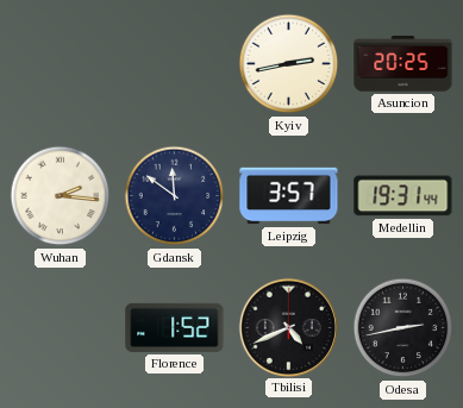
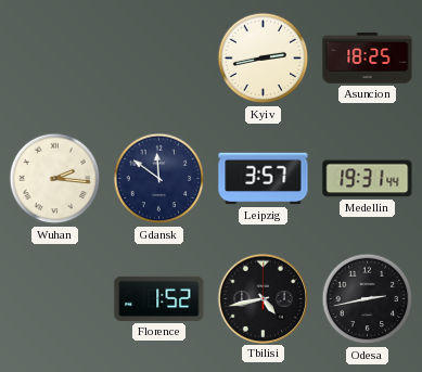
Asuncion: 20:25 -> 18:25 (368, 59)
Tbilisi: 4:41 -> 4:43 (263, 298)
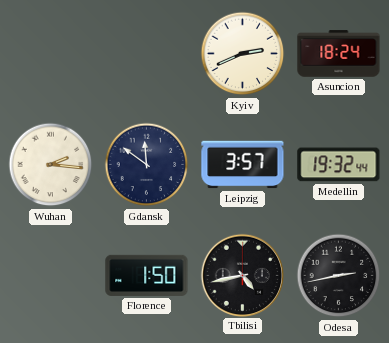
Kyiv: 2:43 -> 2:41 (243, 54)
Asuncion: 18:25 -> 18:24 (339, 54)
Medellin: 19:31 -> 19:32 (339, 165)
Florence: 1:52 -> 1:50 (147, 275)
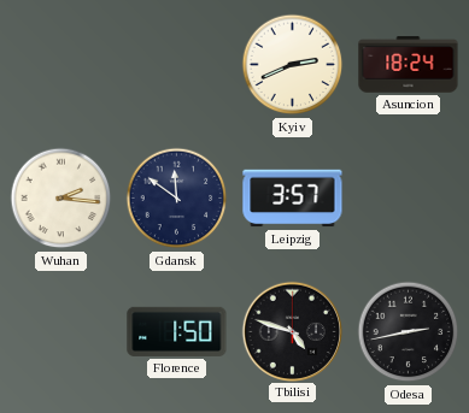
Medellin: 19:32 -> none (339, 165)
Tbilisi: 4:43 -> 4:48 (292, 331)
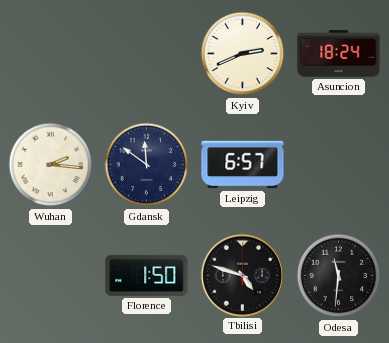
Leipzig: 3:57 -> 6:57 (243, 165)
Odesa: 2:43 -> 11:31 (339, 276)
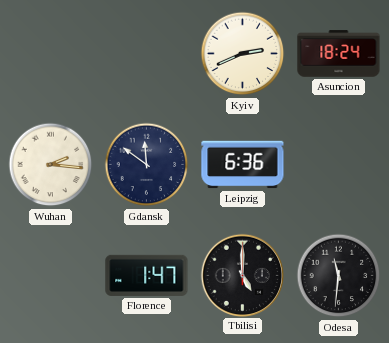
Leipzig: 6:57 -> 6:36 (243, 165)
Florence: 1:50 -> 1:47 (147, 275)
Tbilisi: 4:48 -> 5:00 (242, 275)
